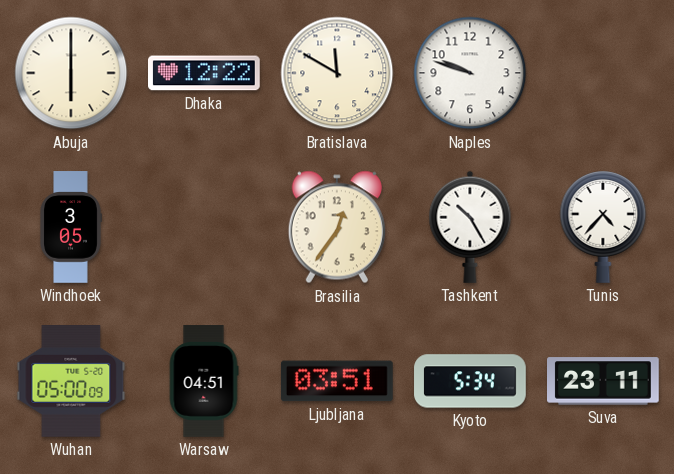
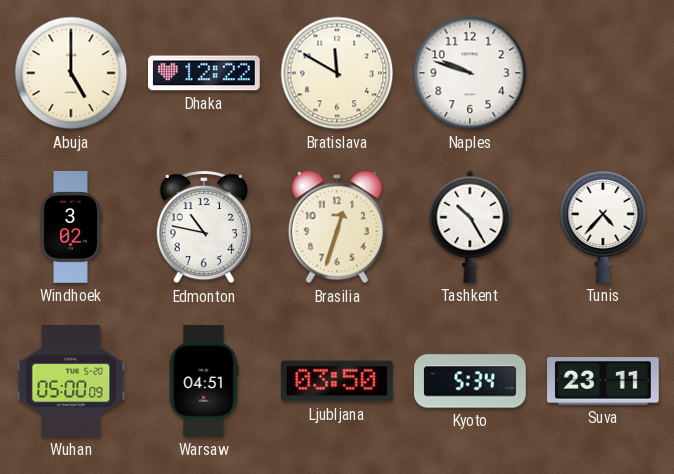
Abuja: 6:00 -> 5:00 (71, 73)
Windhoek: 3:05 -> 3:02 (71, 227)
Edmonton: none -> 10:47 (204, 227)
Brasilia: 12:36 -> 12:33 (337, 227)
Ljubljana: 03:51 -> 03:50 (337, 381)
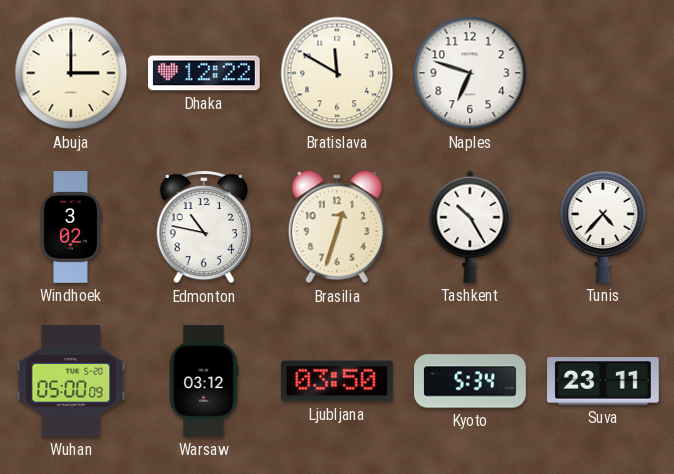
Abuja: 5:00 -> 3:00 (71, 73)
Naples: 9:48 -> 6:48 (470, 73)
Warsaw: 04:51 -> 03:12 (204, 381)
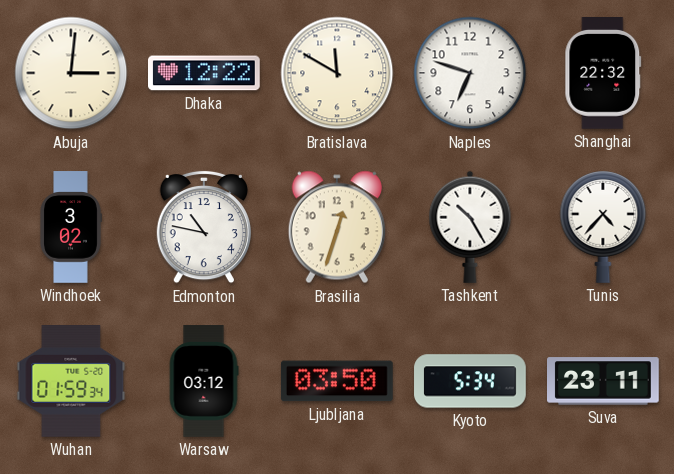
Abuja: 3:00 -> 3:01 (71, 73)
Shanghai: none -> 22:32 (603, 74)
Wuhan: 05:00 -> 01:59 (71, 382)
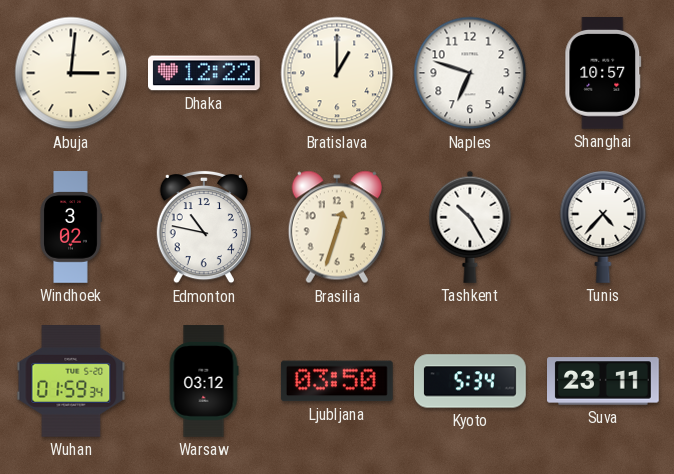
Bratislava: 11:50 -> 1:00 (337, 73)
Shanghai: 22:32 -> 10:57 (603, 74)
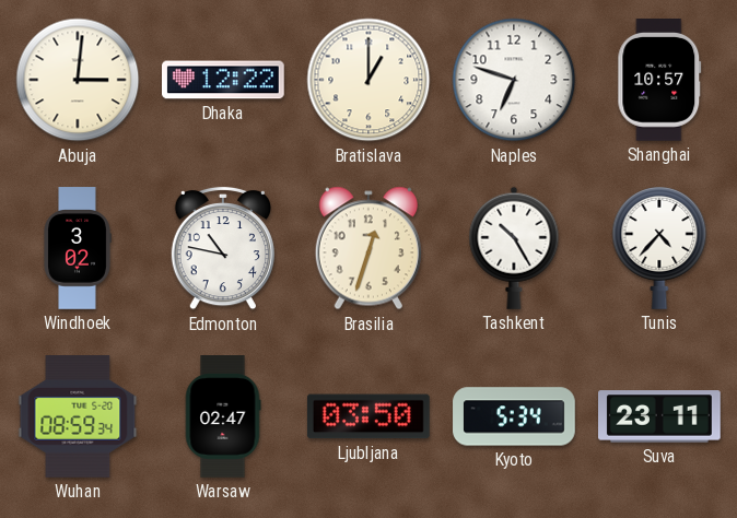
Wuhan: 01:59 -> 08:59 (78, 417)
Warsaw: 03:12 -> 02:47 (223, 416)
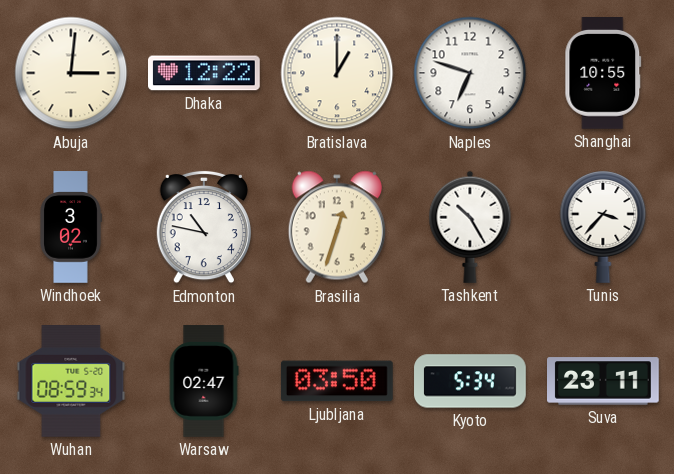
Shanghai: 10:57 -> 10:55 (603, 74)
Tunis: 4:37 -> 3:37 (603, 227)
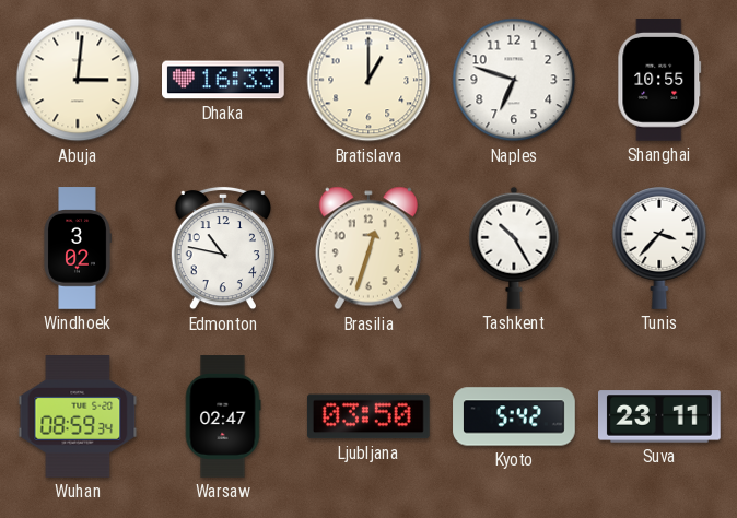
Dhaka: 12:22 -> 16:33 (224, 80)
Kyoto: 5:34 -> 5:42 (514, 416)
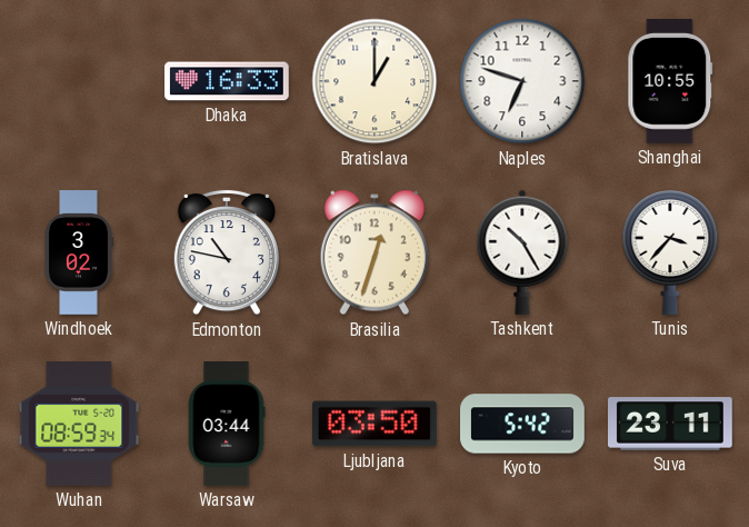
Abuja: 3:01 -> none (78, 80)
Warsaw: 02:47 -> 03:44 (227, 424)
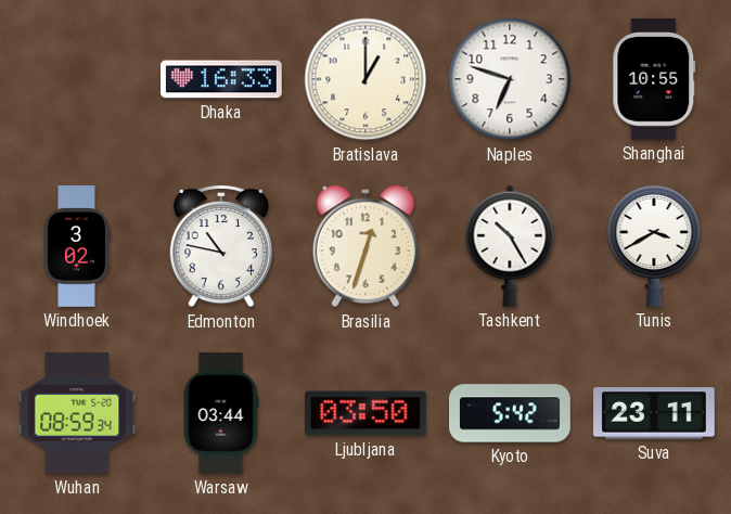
Tunis: 3:37 -> 3:40 (654, 246)
